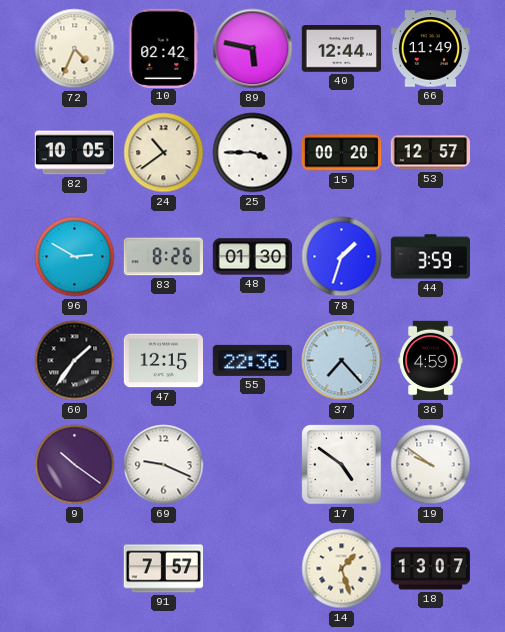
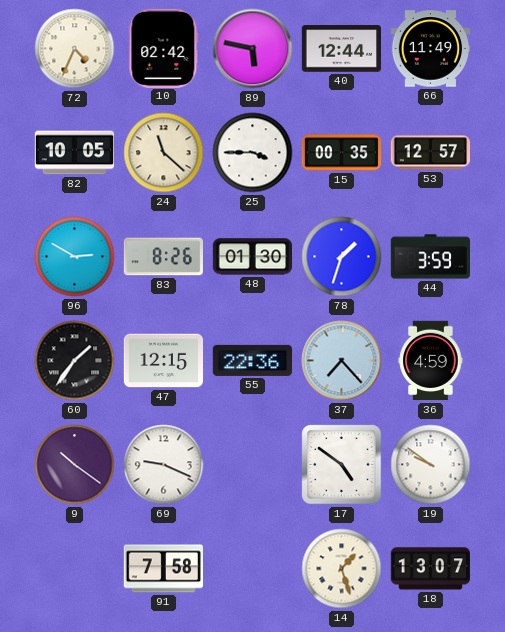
24: 10:39 -> 11:22 (164, 153)
15: 00:20 -> 00:35 (342, 153)
91: 7:57 -> 7:58 (163, 569)
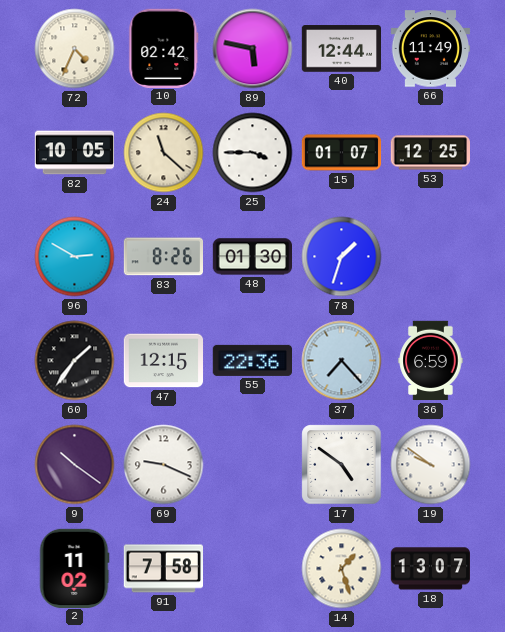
15: 00:35 -> 01:07 (342, 153)
53: 12:57 -> 12:25 (431, 153)
44: 3:59 -> none (430, 257)
36: 4:59 -> 6:59 (431, 361)
2: none -> 11:02 (74, 568)
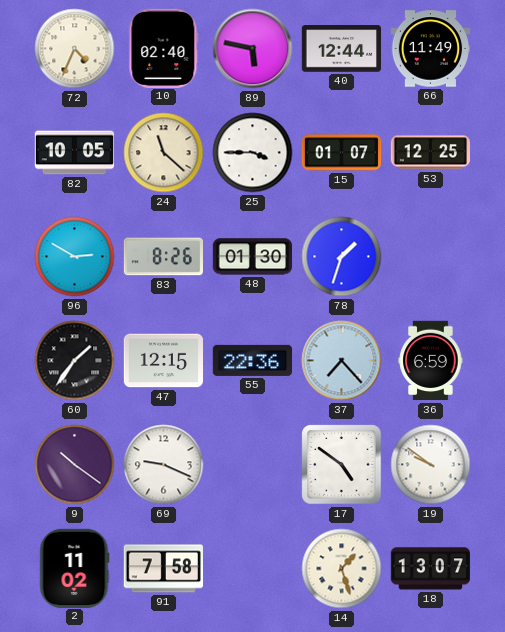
10: 02:42 -> 02:40 (164, 48)
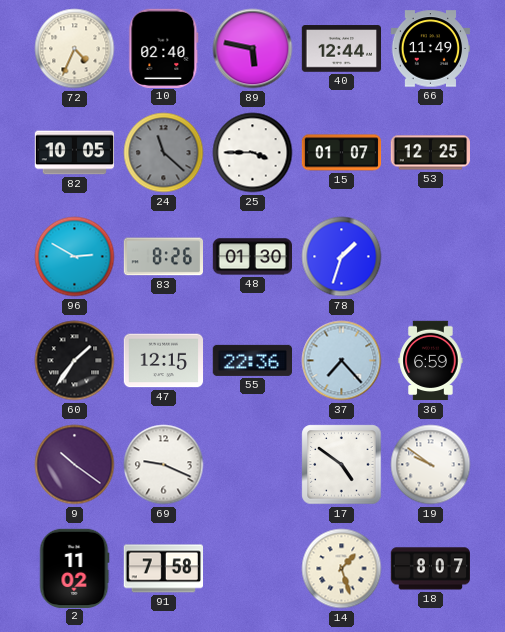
24 dial: cream -> grey (164, 153)
18: 13:07 -> 8:07 (430, 569)
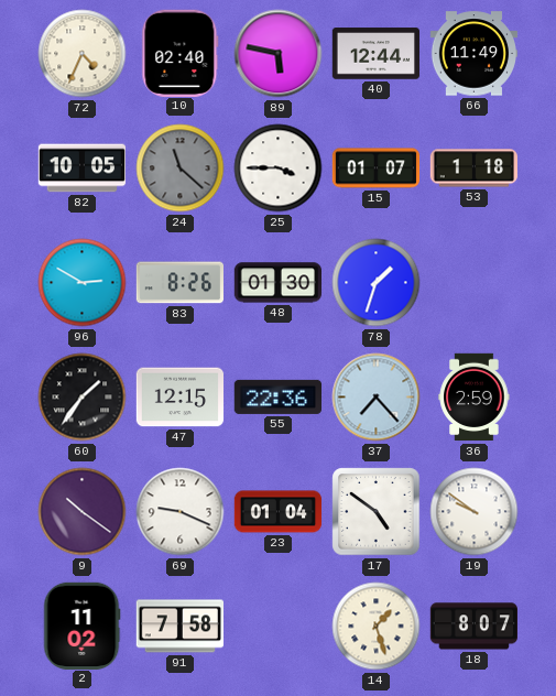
53: 12:25 -> 1:18 (475, 168)
36: 6:59 -> 2:59 (475, 398)
23: none -> 01:04 (279, 512)
